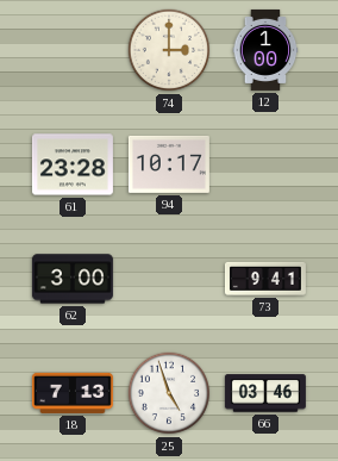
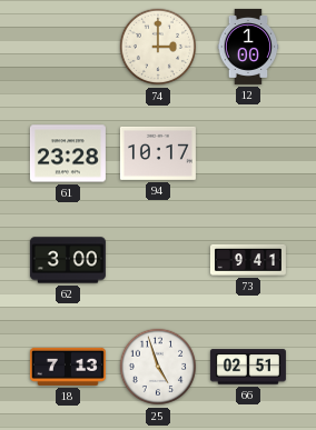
66: 03:46 -> 02:51 (248, 367)
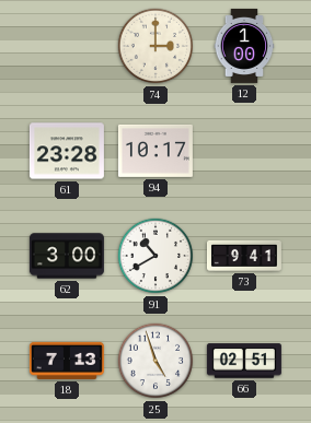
91: none -> 10:40 (155, 256)
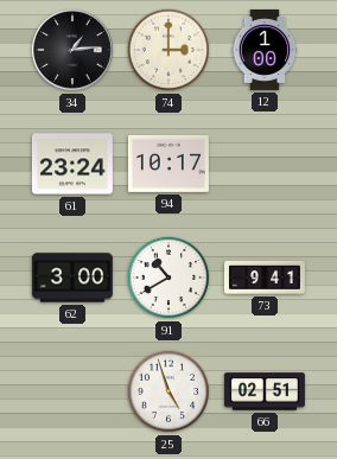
34: none -> 1:14 (72, 50)
61: 23:28 -> 23:24 (72, 164)
18: 7:13 -> none (67, 361)
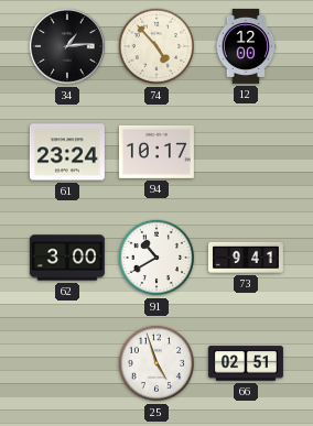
74: 3:00 -> 4:53 (156, 46)
12: 1:00 -> 12:00 (246, 46)
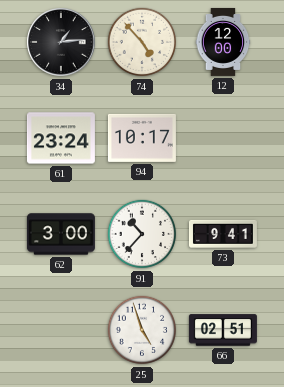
91: 10:40 -> 10:37 (142, 234)
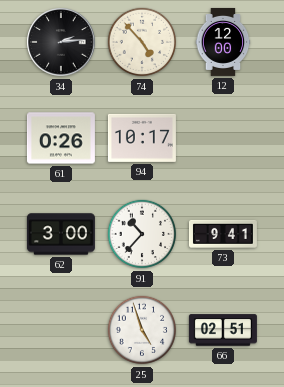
34: 1:14 -> 2:14 (61, 42)
61: 23:24 -> 0:26 (61, 138)
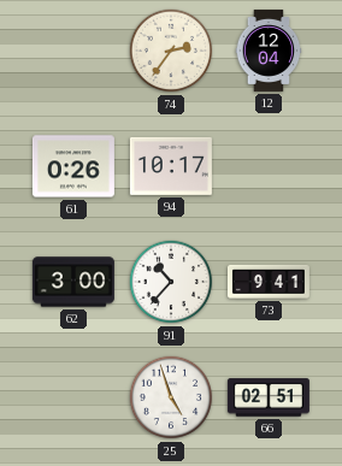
34: 2:14 -> none (61, 42)
74: 4:53 -> 2:36 (171, 51)
12: 12:00 -> 12:04 (269, 51)
